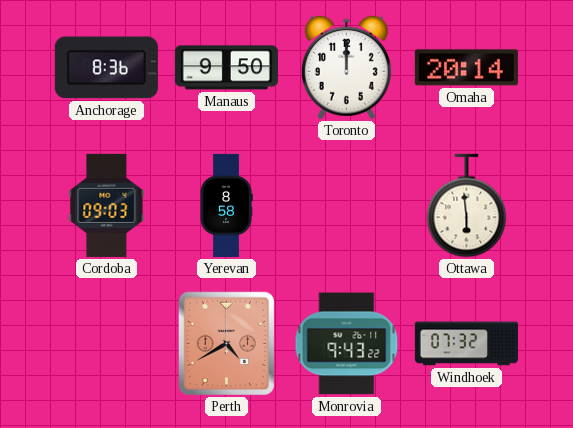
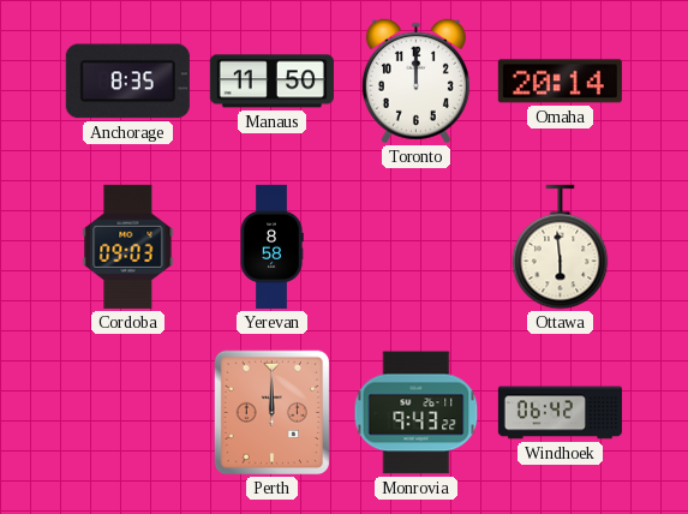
Anchorage: 8:36 -> 8:35 (127, 82)
Manaus: 9:50 -> 11:50 (271, 82)
Perth: 4:40 -> 12:00 (273, 413)
Windhoek: 07:32 -> 06:42 (560, 413)
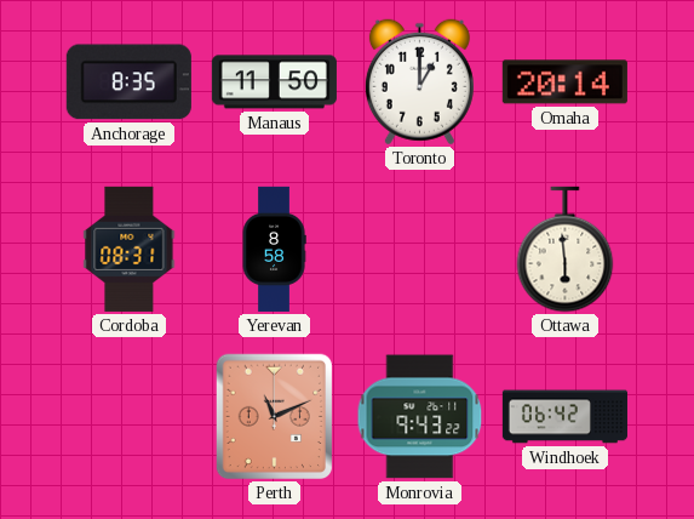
Toronto: 12:00 -> 1:00 (419, 82)
Cordoba: 09:03 -> 08:31 (130, 249)
Perth: 12:00 -> 11:11 (275, 417)
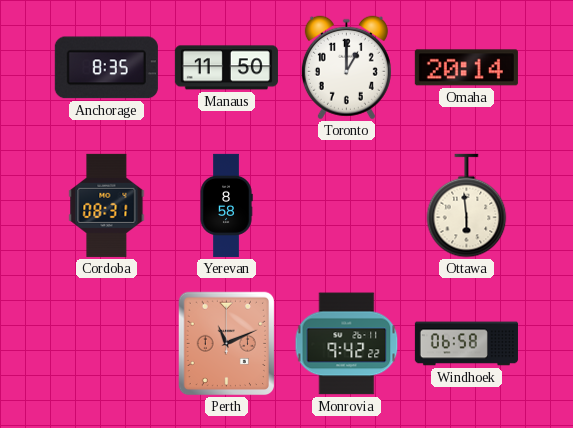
Monrovia: 9:43 -> 9:42 (347, 344)
Windhoek: 06:42 -> 06:58 (466, 344)
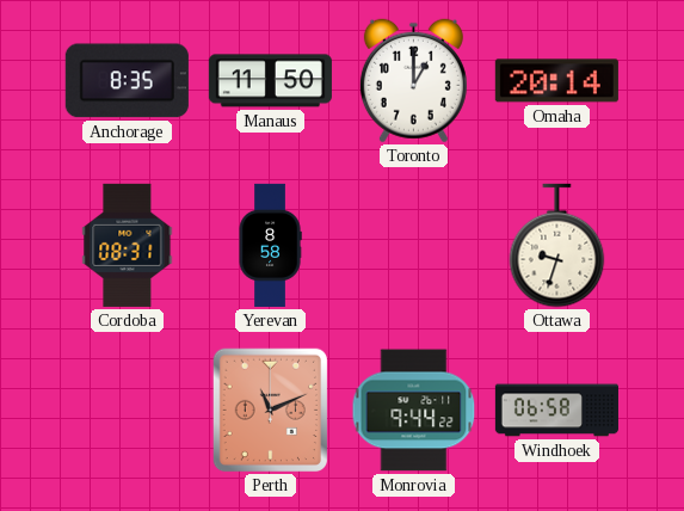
Ottawa: 5:59 -> 9:33 (557, 246)
Monrovia: 9:42 -> 9:44 (414, 411)
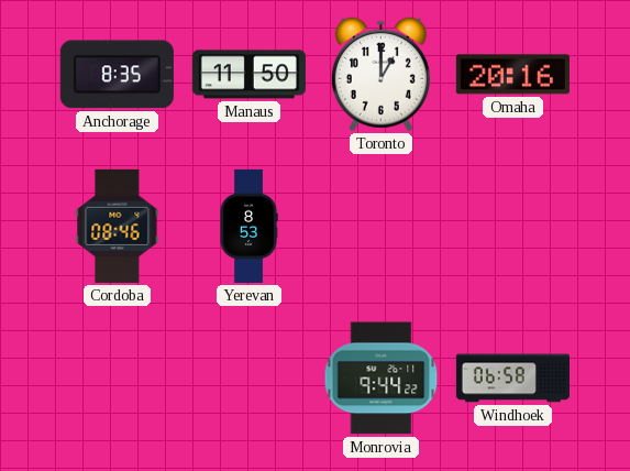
Omaha: 20:14 -> 20:16 (512, 75)
Cordoba: 08:31 -> 08:46 (118, 226)
Yerevan: 8:58 -> 8:53 (248, 226)
Ottawa: 9:33 -> none (557, 246)
Perth: 11:11 -> none (271, 411)
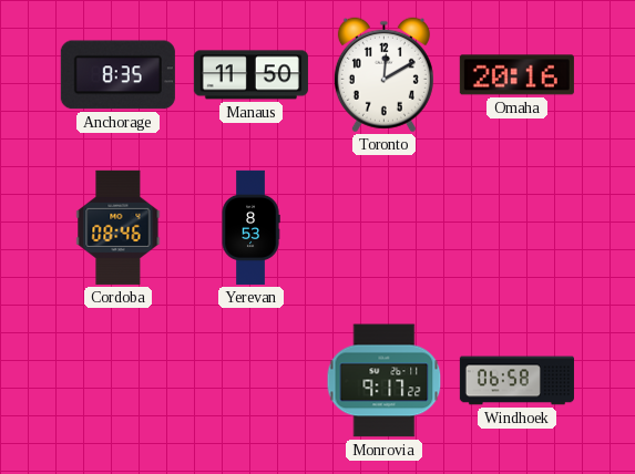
Toronto: 1:00 -> 12:10 (383, 75)
Monrovia: 9:44 -> 9:17 (385, 381)
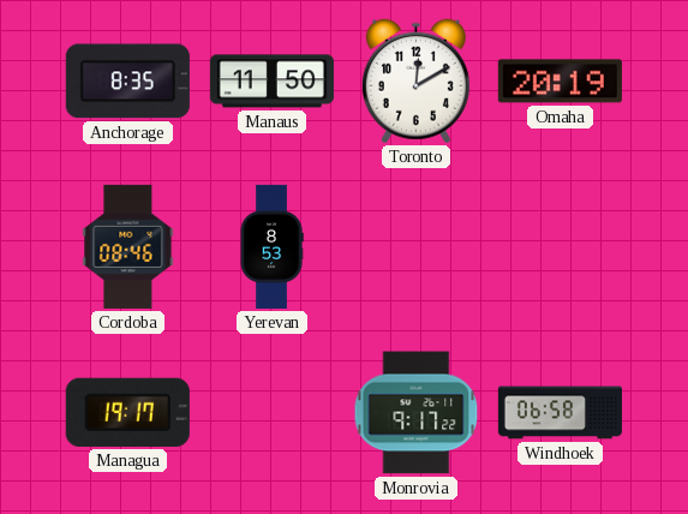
Omaha: 20:16 -> 20:19 (560, 82)
Managua: none -> 19:17 (127, 412)
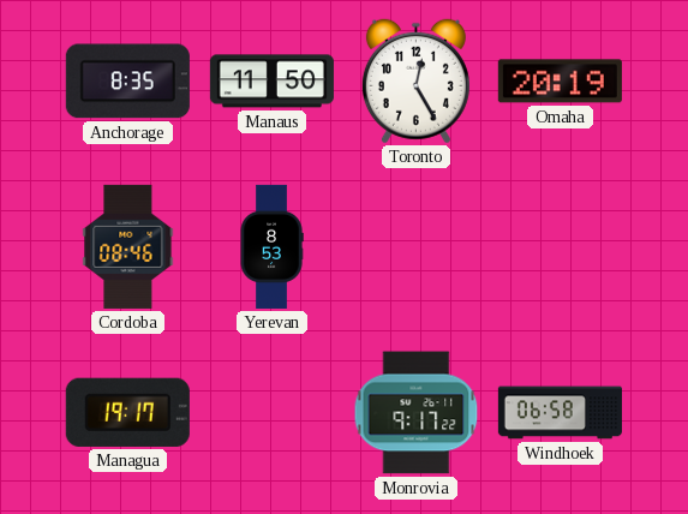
Toronto: 12:10 -> 12:25 (415, 82)
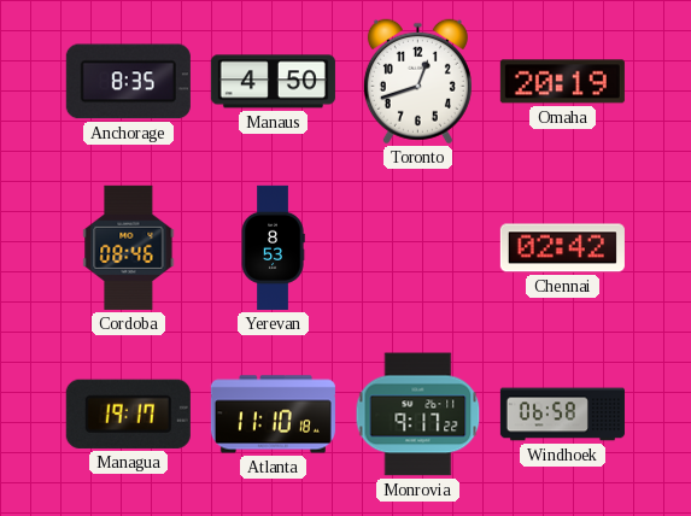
Manaus: 11:50 -> 4:50 (273, 82)
Toronto: 12:25 -> 12:42 (417, 82)
Chennai: none -> 02:42 (562, 248)
Atlanta: none -> 11:10 (273, 415)
